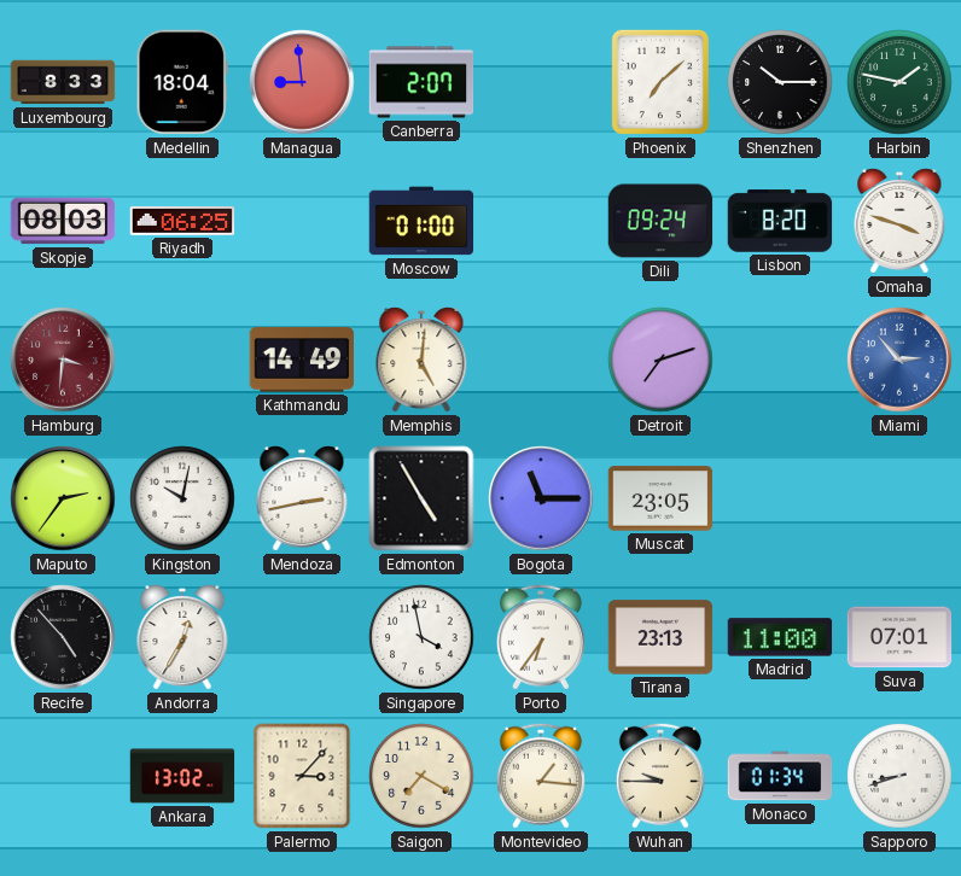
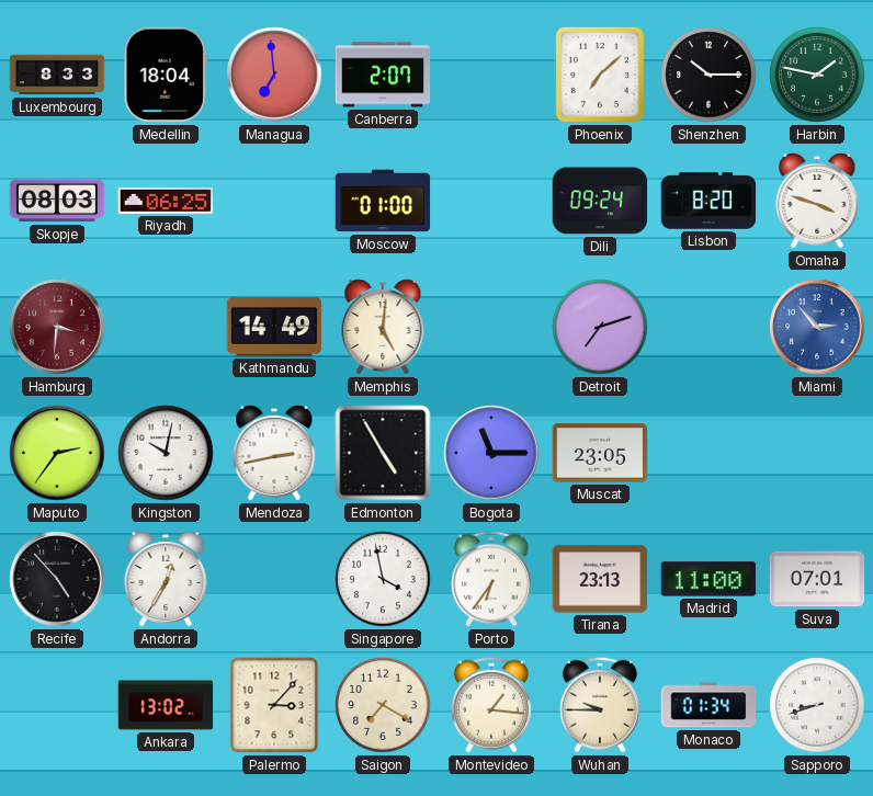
Managua: 8:59 -> 6:59 (274, 75)
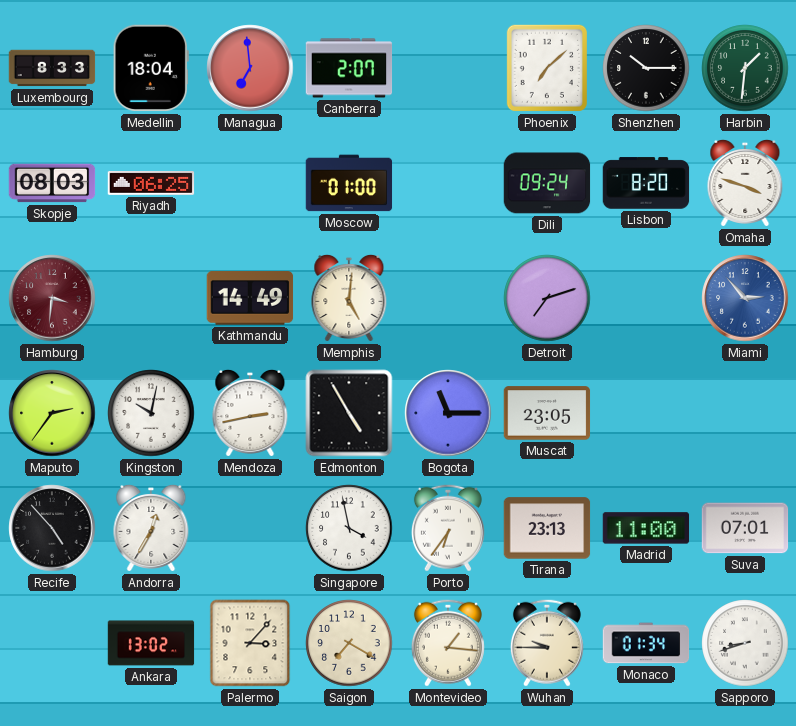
Harbin: 1:47 -> 1:31 (745, 68)
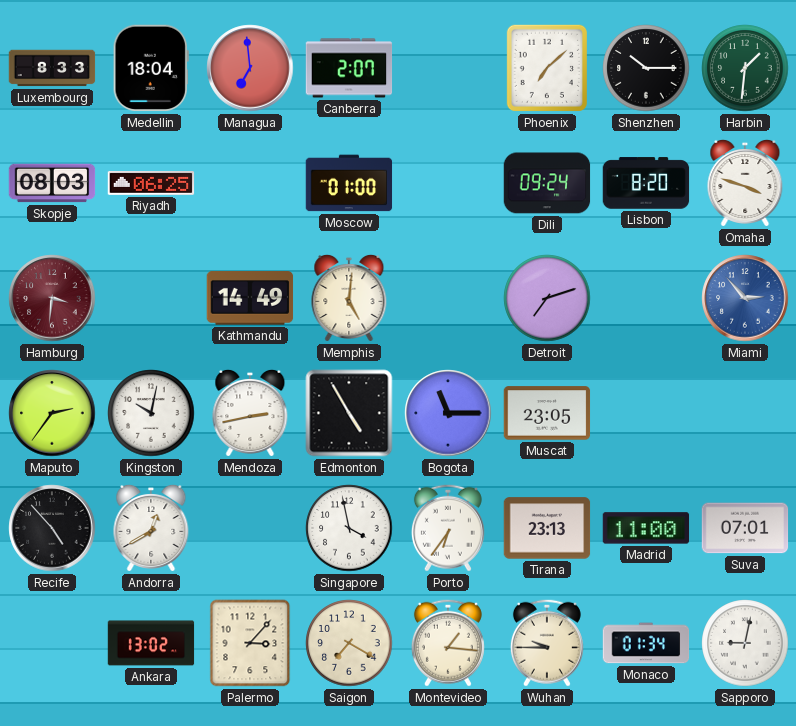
Andorra: 12:35 -> 12:40 (151, 528)
Sapporo: 8:42 -> 9:02 (745, 643)
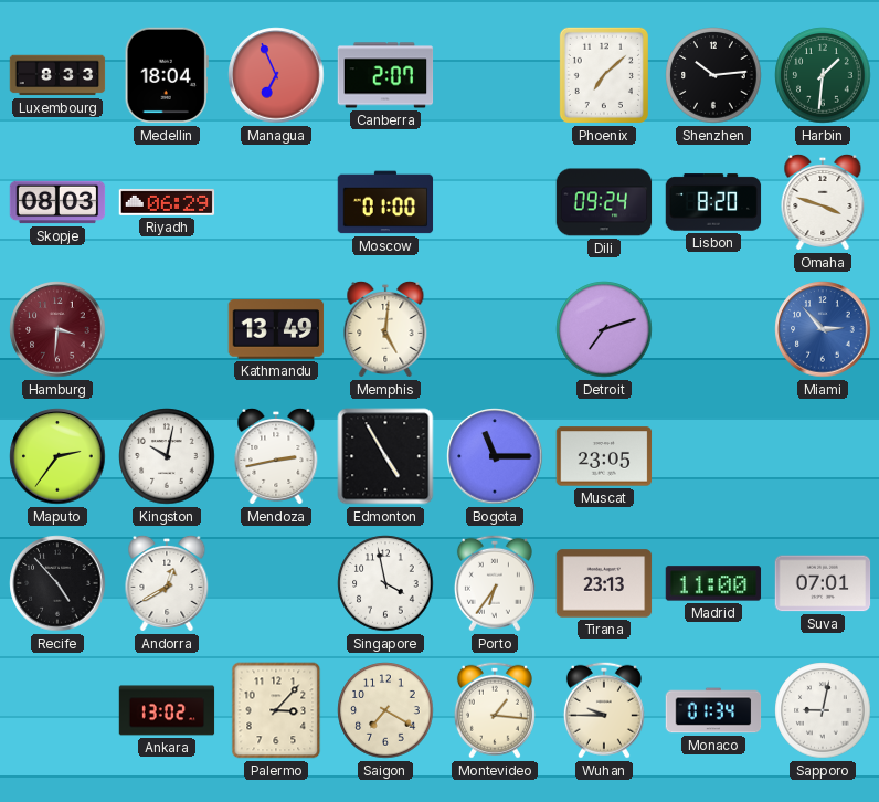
Managua: 6:59 -> 6:56 (276, 75)
Shenzhen: 10:15 -> 10:14 (713, 75)
Riyadh: 06:25 -> 06:29 (167, 202)
Kathmandu: 14:49 -> 13:49 (276, 329)
